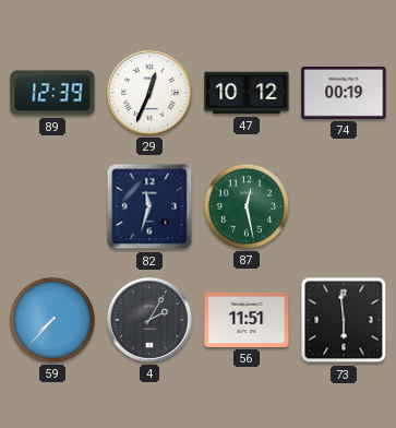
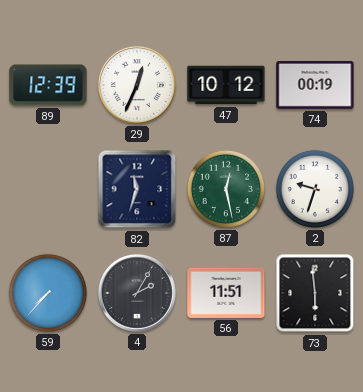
2: none -> 9:33 (315, 189)
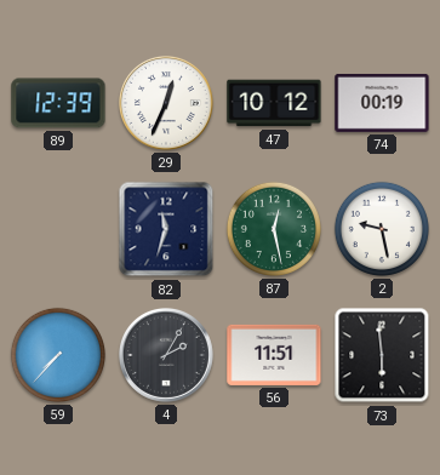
2: 9:33 -> 9:28 (382, 229)
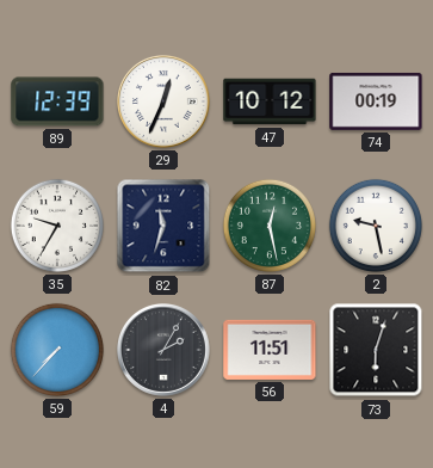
35: none -> 9:35 (57, 226)
73: 5:59 -> 6:03 (376, 350)
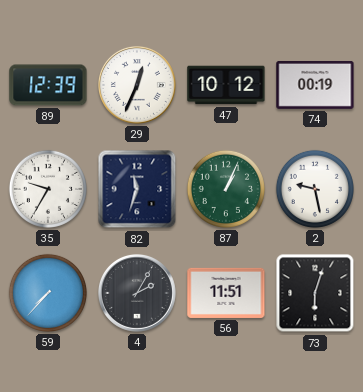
87: 12:28 -> 1:04 (226, 189)
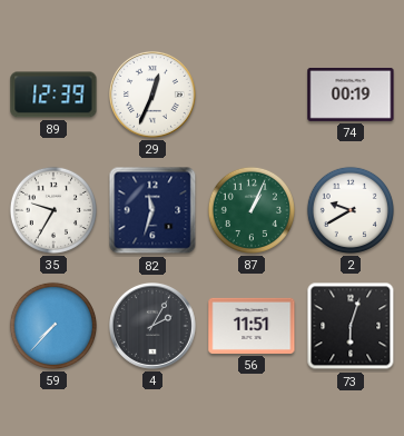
47: 10:12 -> none (226, 85)
2: 9:28 -> 9:40 (351, 210)
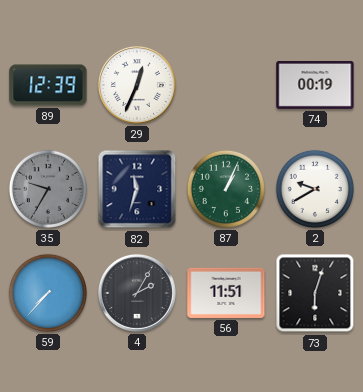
35 dial: white -> grey (48, 189)
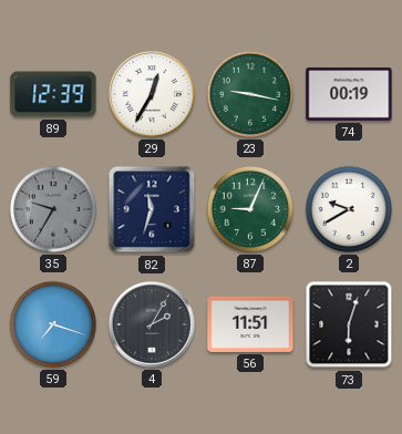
29: 12:34 -> 12:35 (153, 95)
23: none -> 9:17 (250, 94)
87: 1:04 -> 9:04 (250, 209)
59: 7:37 -> 7:18 (53, 324)
